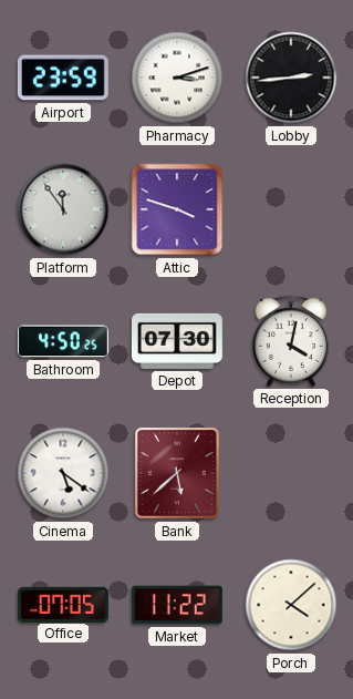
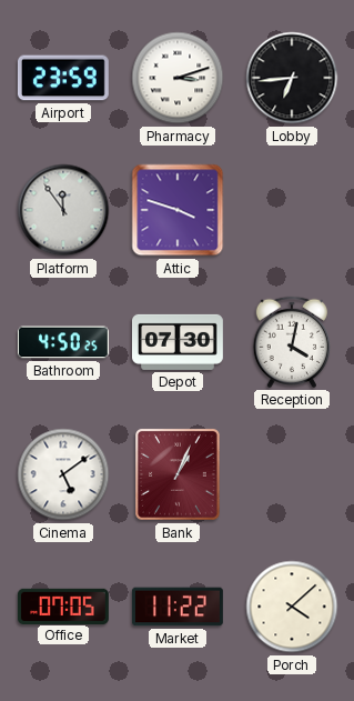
Lobby: 2:44 -> 6:44 (292, 78)
Cinema: 5:21 -> 5:09 (63, 474)
Bank: 5:38 -> 1:04 (179, 475)
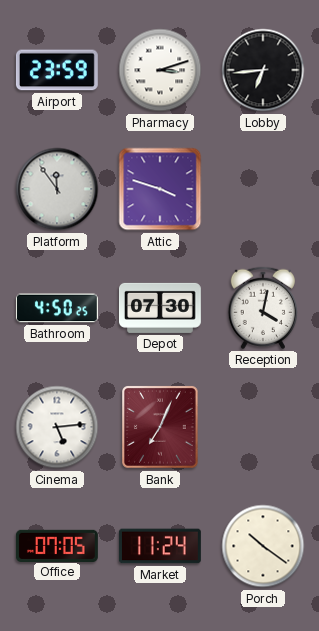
Cinema: 5:09 -> 5:14 (57, 427)
Bank: 1:04 -> 7:04 (161, 428)
Market: 11:22 -> 11:24 (160, 546)
Porch: 4:08 -> 10:21 (263, 546)
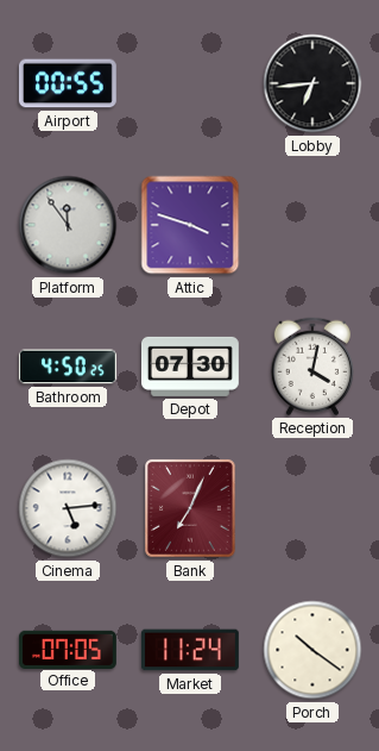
Airport: 23:59 -> 00:55 (68, 83)
Pharmacy: 3:12 -> none (160, 70)
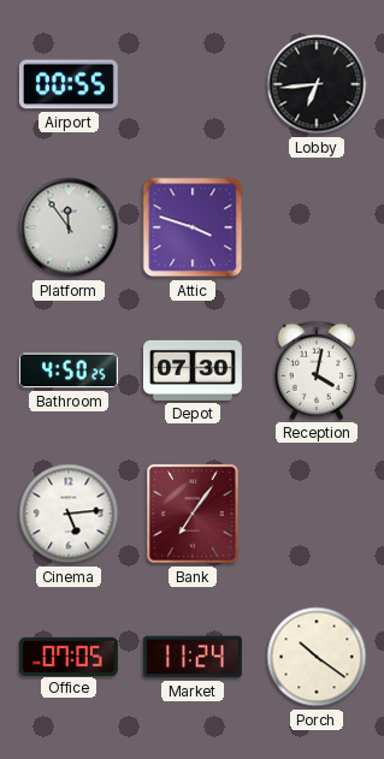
Bank: 7:04 -> 7:06 (194, 515)
